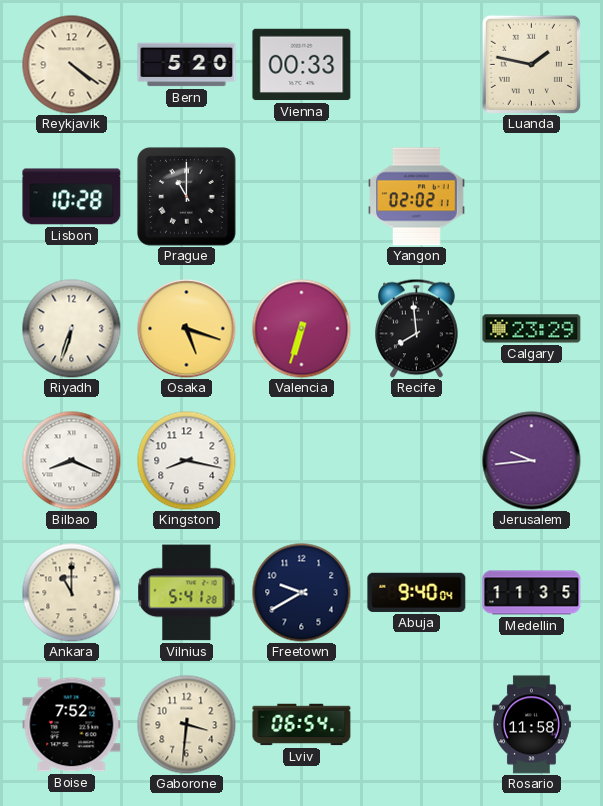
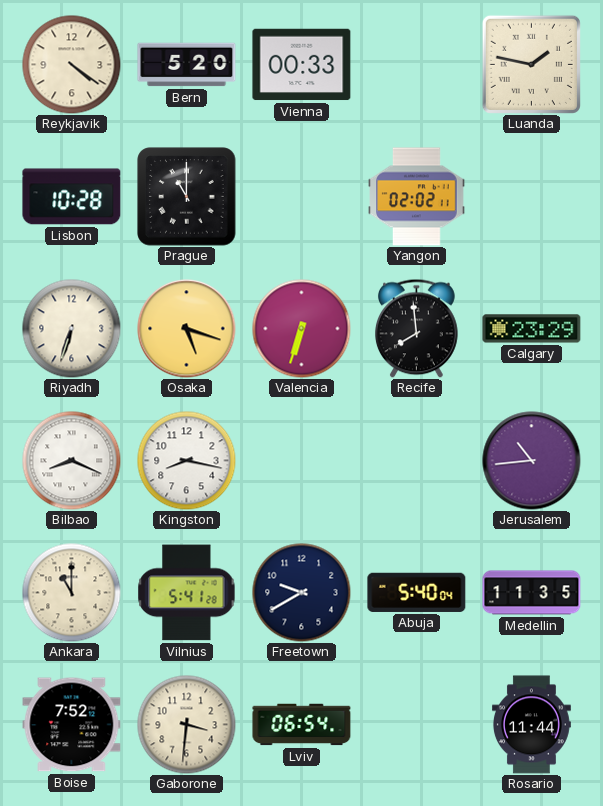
Jerusalem: 9:44 -> 10:44 (532, 461)
Abuja: 9:40 -> 5:40 (417, 592)
Rosario: 11:58 -> 11:44 (532, 725)
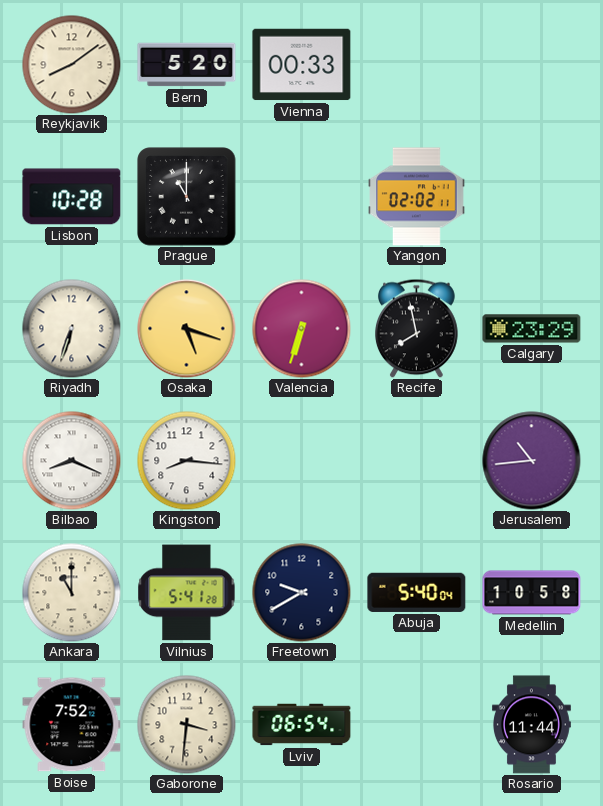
Reykjavik: 4:21 -> 8:09 (72, 65)
Luanda: 1:47 -> none (531, 64)
Recife: 7:59 -> 7:58 (417, 328)
Kingston: 8:17 -> 8:16 (187, 461)
Medellin: 11:35 -> 10:58 (532, 593)
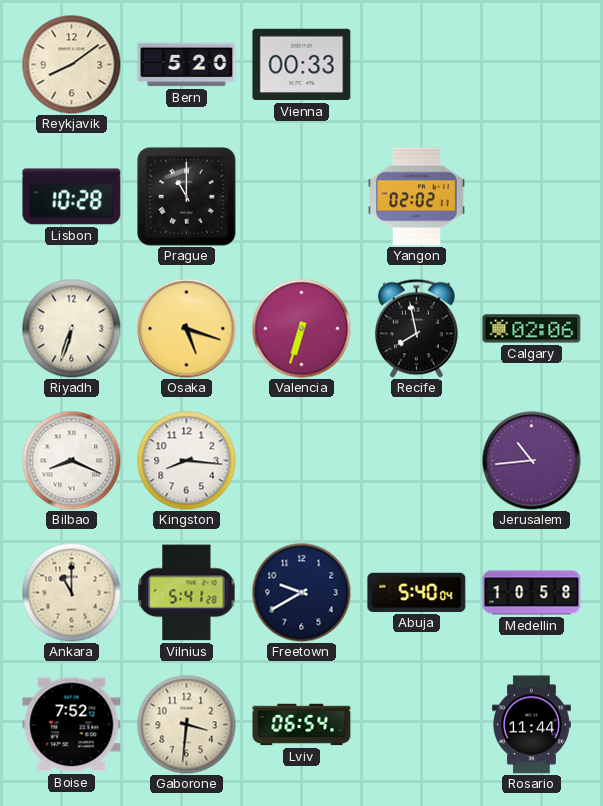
Calgary: 23:29 -> 02:06 (532, 329)
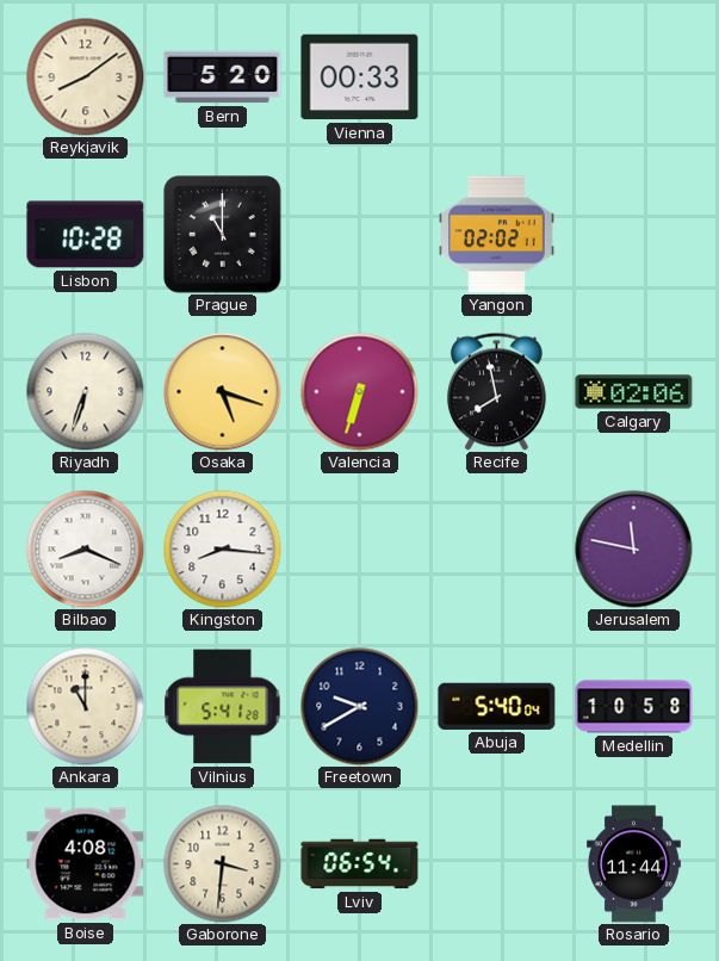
Jerusalem: 10:44 -> 11:47 (634, 550)
Boise: 7:52 -> 4:08 (86, 864)
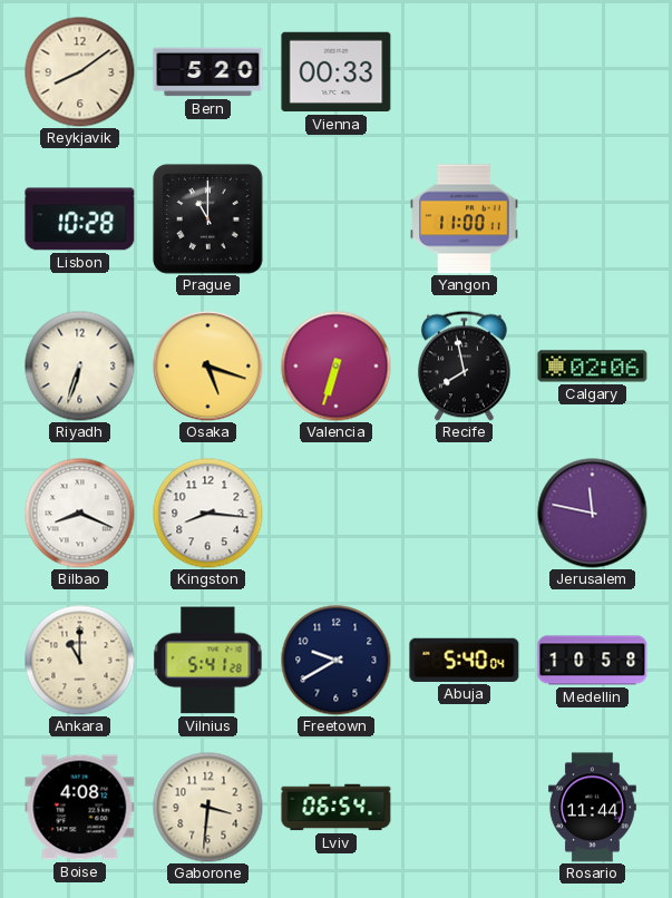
Yangon: 02:02 -> 11:00 (465, 219)
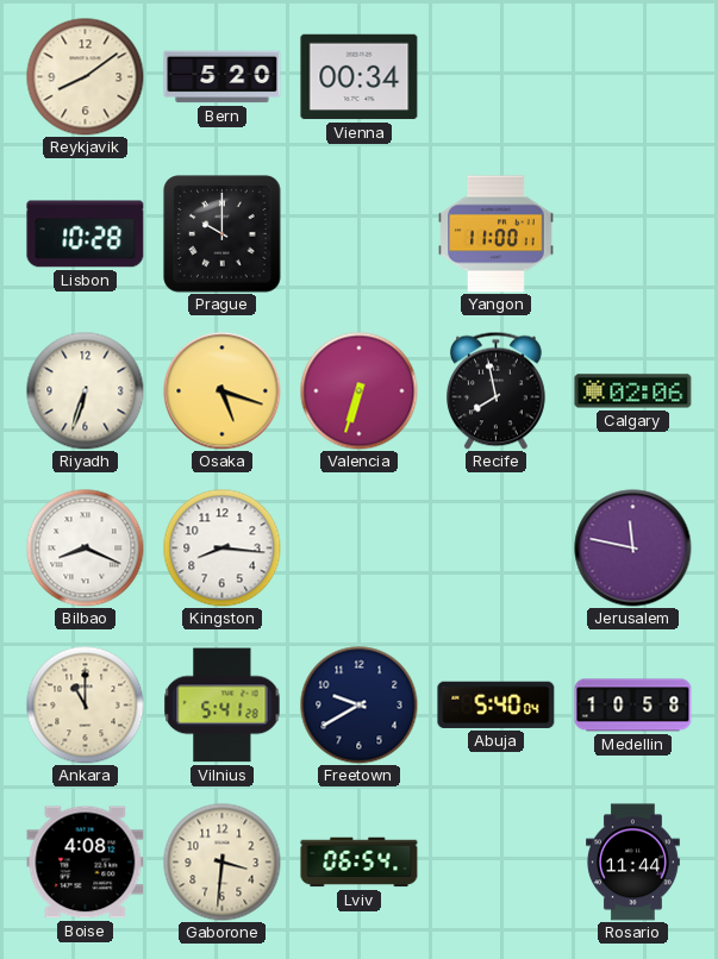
Vienna: 00:33 -> 00:34 (360, 77)
Prague: 11:00 -> 10:00 (223, 234)
